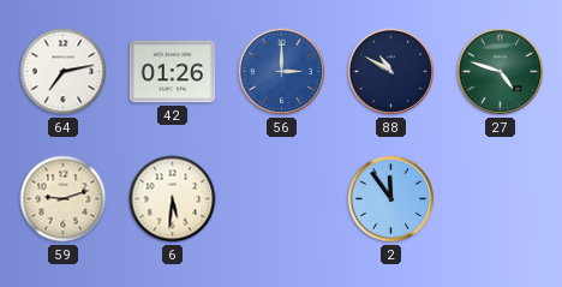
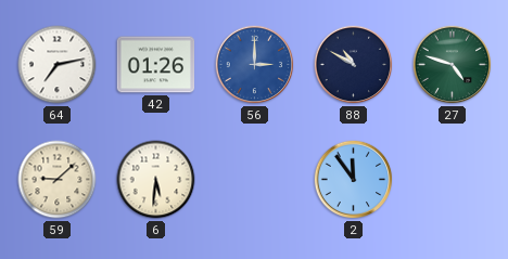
59: 9:12 -> 9:08 (58, 180)
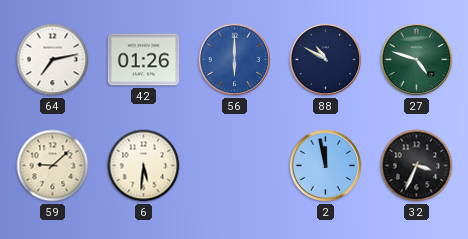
56: 3:00 -> 6:00 (235, 60)
2: 11:54 -> 11:58 (326, 166)
32: none -> 3:34 (417, 166)
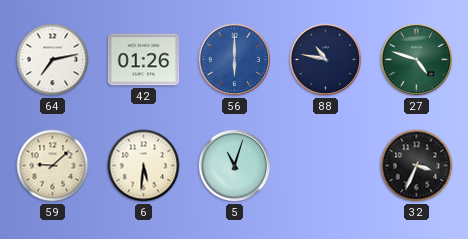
88: 10:50 -> 10:47 (326, 60)
5: none -> 11:03 (235, 166)
2: 11:58 -> none (326, 166)
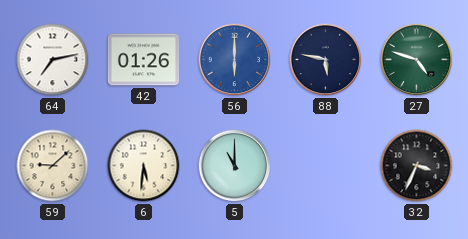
88: 10:47 -> 5:47 (326, 60)
5: 11:03 -> 11:00 (235, 166)
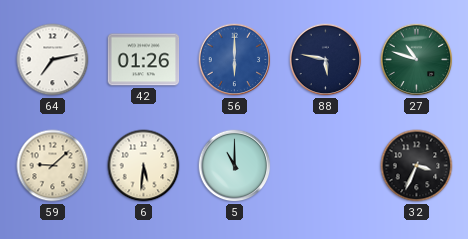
27: 4:48 -> 10:48 (417, 60)
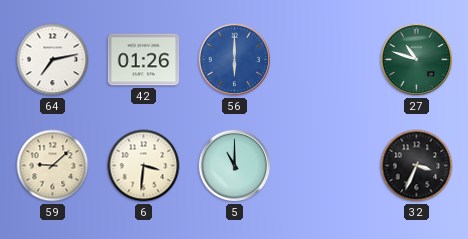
88: 5:47 -> none (326, 60)
6: 5:31 -> 3:31 (144, 166)
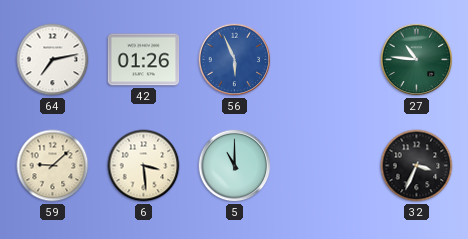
56: 6:00 -> 5:56 (235, 60)
27: 10:48 -> 10:46 (417, 60)
6: 3:31 -> 3:29 (144, 166)
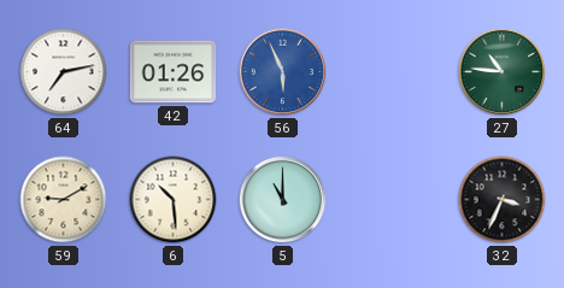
59: 9:08 -> 9:10 (64, 200)
6: 3:29 -> 10:29 (174, 200)
